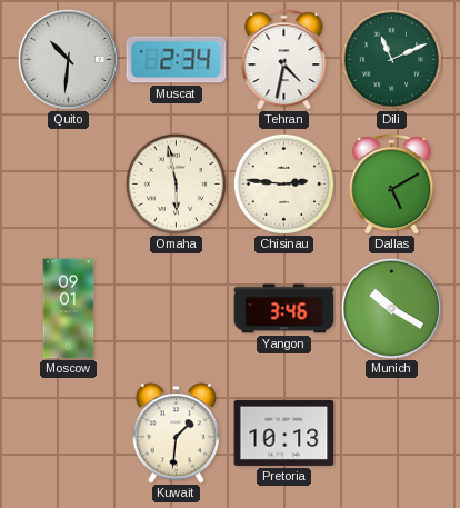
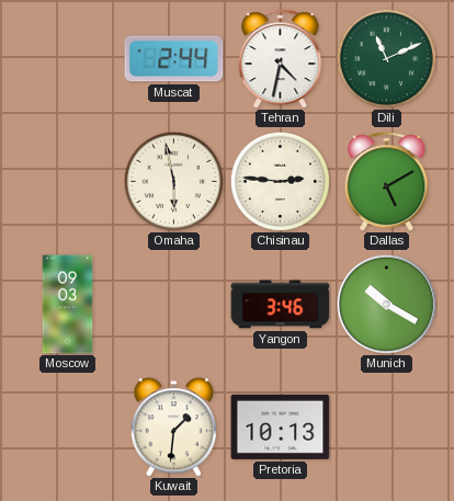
Quito: 10:31 -> none (68, 59)
Muscat: 2:34 -> 2:44 (174, 59)
Moscow: 09:01 -> 09:03 (68, 305)
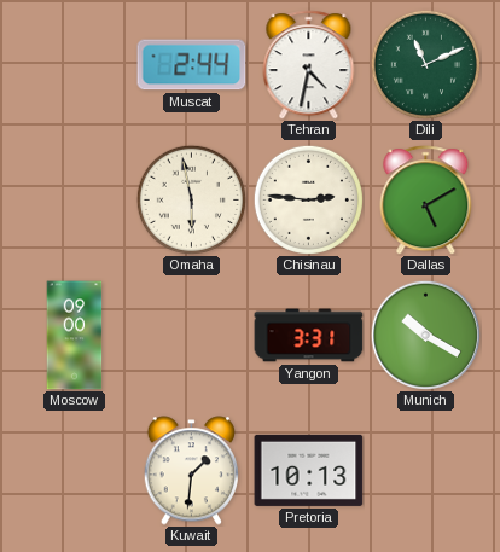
Moscow: 09:03 -> 09:00 (75, 336)
Yangon: 3:46 -> 3:31 (309, 336)
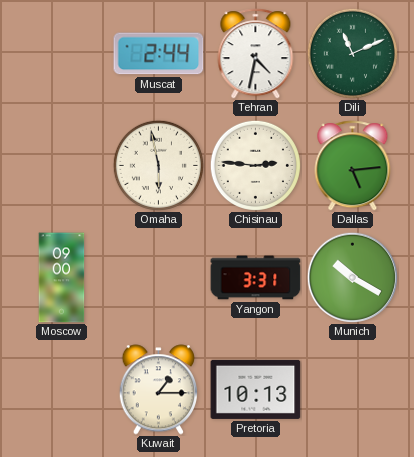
Dallas: 5:10 -> 5:14 (353, 166)
Kuwait: 1:31 -> 1:15 (158, 390)
